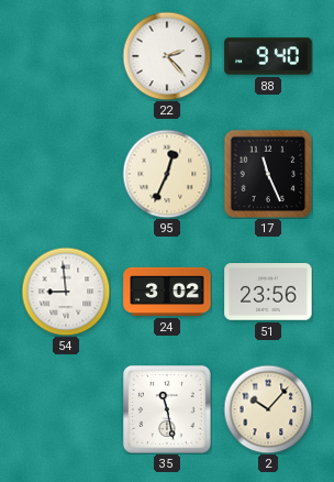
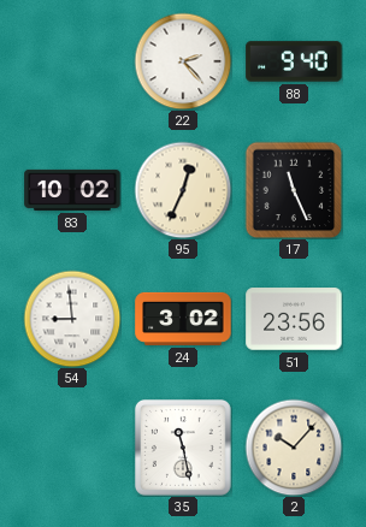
83: none -> 10:02 (72, 190)
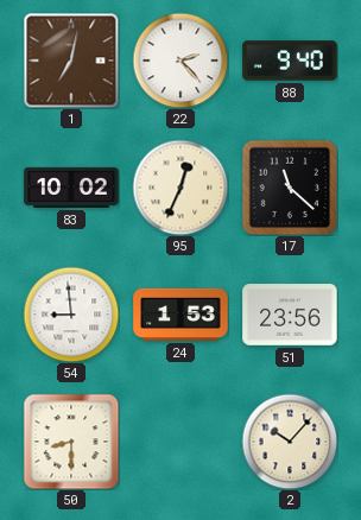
1: none -> 7:02 (71, 61)
17: 11:26 -> 11:22 (290, 188)
24: 3:02 -> 1:53 (180, 315)
50: none -> 8:30 (71, 442)
35: 11:28 -> none (183, 448)
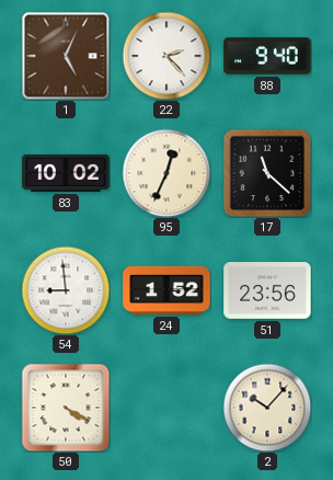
1: 7:02 -> 5:04 (66, 56)
24: 1:53 -> 1:52 (166, 290)
50: 8:30 -> 4:20 (66, 408)
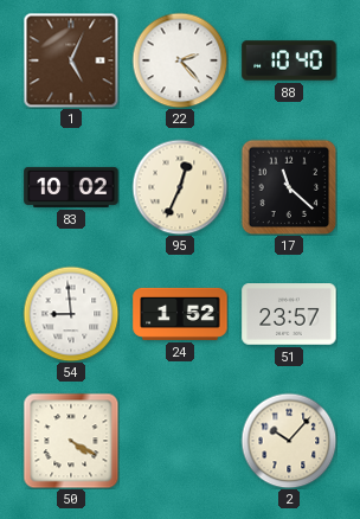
88: 9:40 -> 10:40 (289, 60)
51: 23:56 -> 23:57 (289, 314)
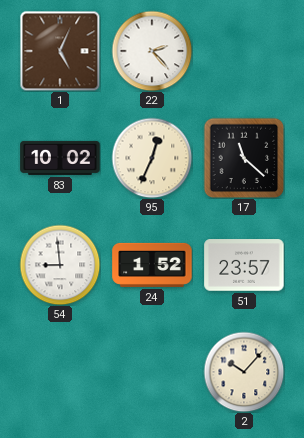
88: 10:40 -> none (289, 60)
50: 4:20 -> none (71, 441)
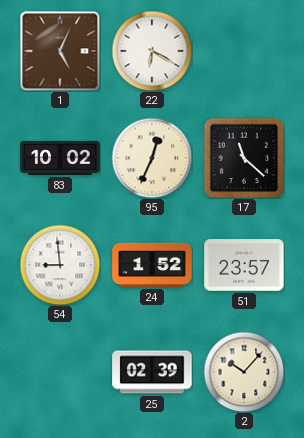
22: 2:23 -> 6:20 (152, 51)
25: none -> 02:39 (152, 372)
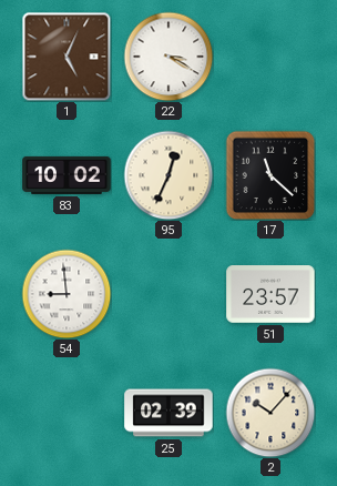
22: 6:20 -> 3:20 (168, 57)
24: 1:52 -> none (152, 265)
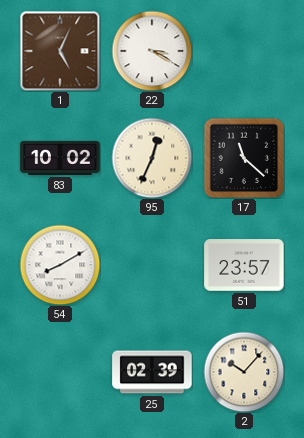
54: 8:59 -> 8:10 (60, 265)
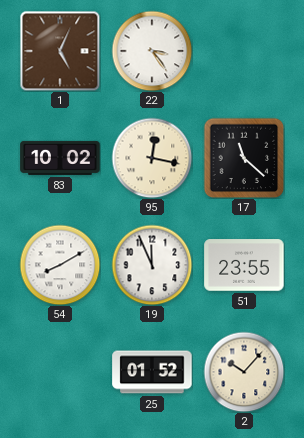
22: 3:20 -> 3:24 (152, 51)
95: 12:34 -> 12:17 (152, 158)
19: none -> 11:56 (152, 265)
51: 23:57 -> 23:55 (244, 265)
25: 02:39 -> 01:52 (152, 372)
